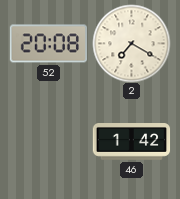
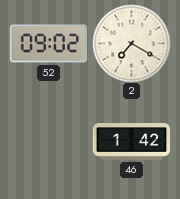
52: 20:08 -> 09:02 (48, 44)
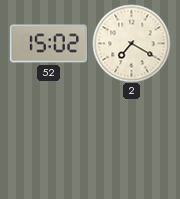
52: 09:02 -> 15:02 (48, 44)
46: 1:42 -> none (131, 142)
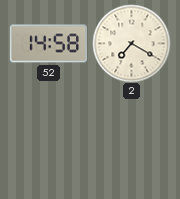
52: 15:02 -> 14:58 (48, 44)
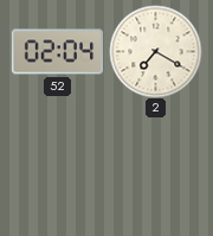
52: 14:58 -> 02:04 (57, 52)
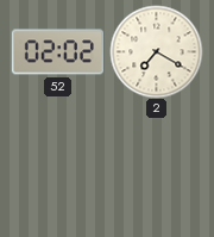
52: 02:04 -> 02:02 (57, 52)
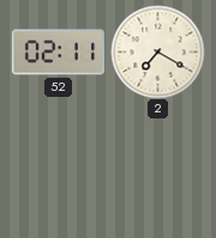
52: 02:02 -> 02:11 (58, 53)
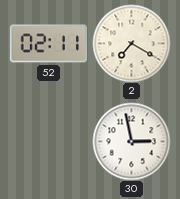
30: none -> 2:58 (131, 141)
